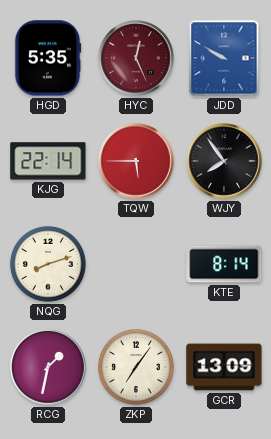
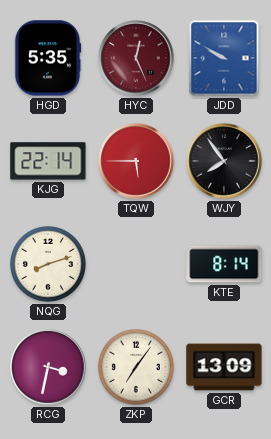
RCG: 1:32 -> 3:32 (48, 367)
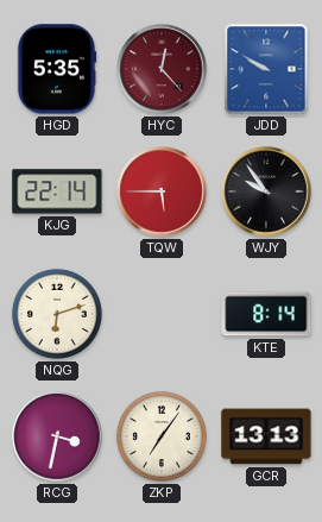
HYC: 12:26 -> 12:23 (162, 69)
WJY: 7:54 -> 9:54 (266, 191)
NQG: 8:12 -> 6:12 (57, 314)
GCR: 13:09 -> 13:13 (266, 436)
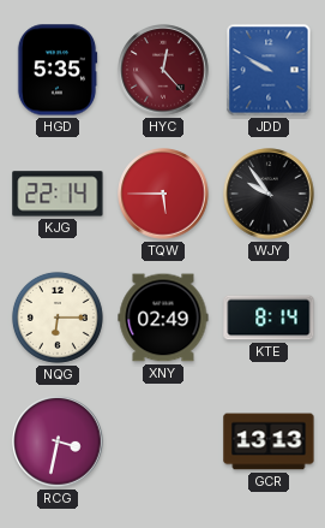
NQG: 6:12 -> 6:15 (58, 318)
XNY: none -> 02:49 (163, 318)
ZKP: 7:06 -> none (162, 436)
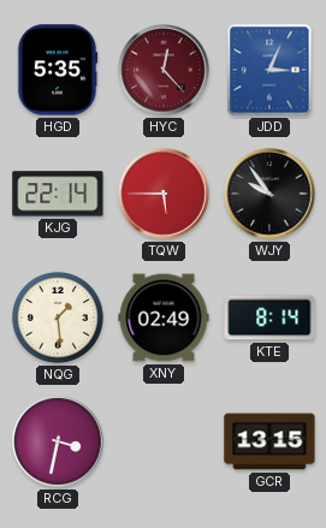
JDD: 9:50 -> 3:04 (269, 70)
NQG: 6:15 -> 1:29 (58, 318)
GCR: 13:13 -> 13:15 (269, 441)
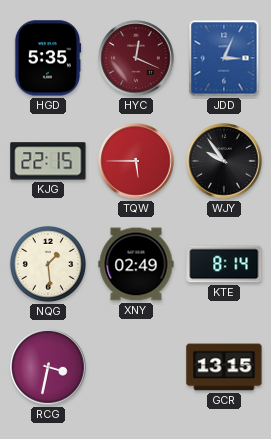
HYC: 12:23 -> 12:19 (136, 58)
KJG: 22:14 -> 22:15 (48, 161)
